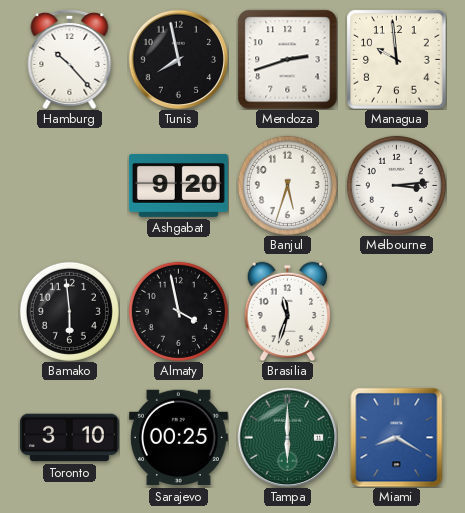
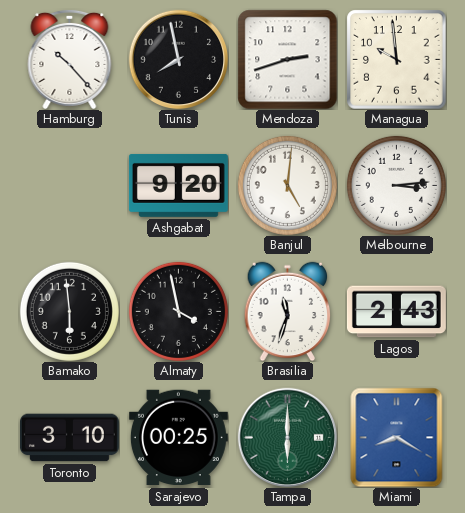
Banjul: 5:33 -> 5:01 (287, 185)
Lagos: none -> 2:43 (396, 312)
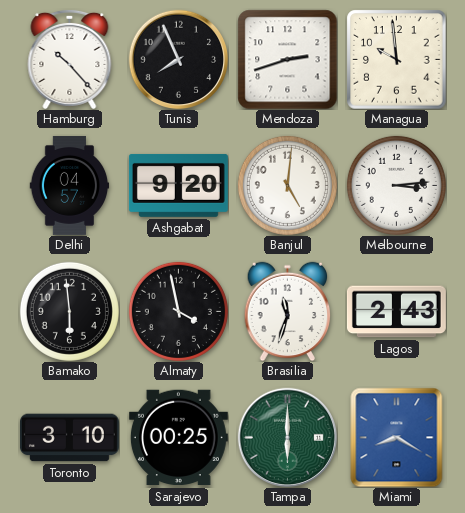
Tunis: 7:58 -> 7:56 (178, 59)
Delhi: none -> 04:57 (70, 185)
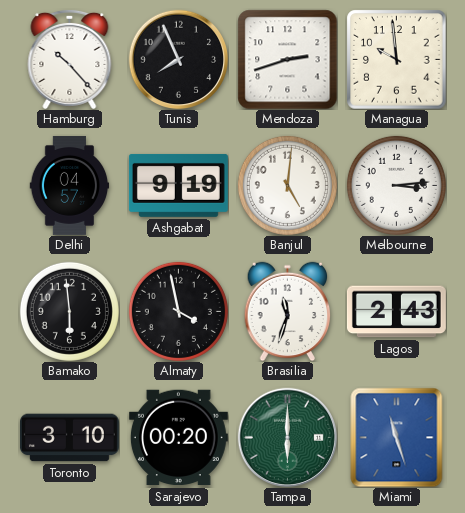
Ashgabat: 9:20 -> 9:19 (178, 185)
Sarajevo: 00:25 -> 00:20 (178, 438)
Miami: 8:20 -> 11:27 (397, 437)
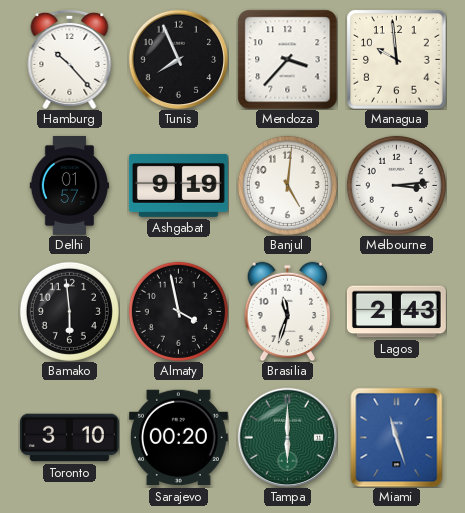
Mendoza: 2:42 -> 3:37 (287, 59)
Delhi: 04:57 -> 01:57 (70, 185)
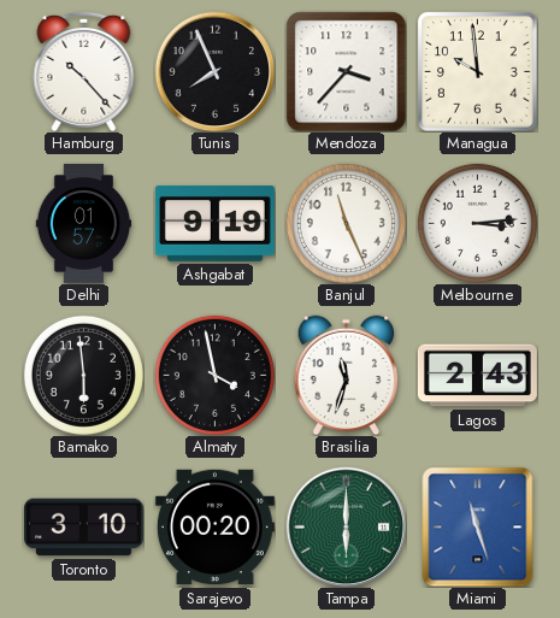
Banjul: 5:01 -> 11:26 (346, 223)
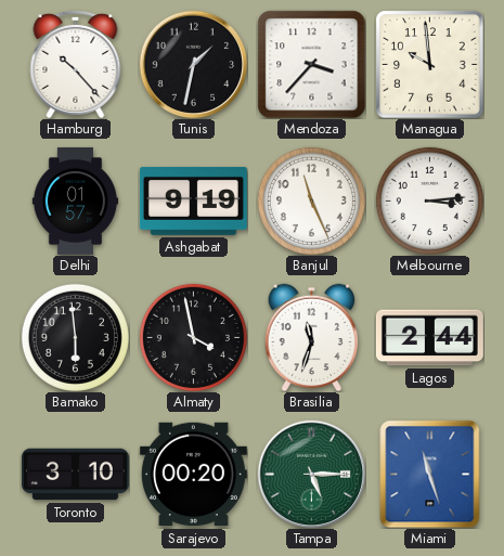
Tunis: 7:56 -> 1:32 (193, 64)
Lagos: 2:43 -> 2:44 (429, 338)
Tampa: 6:00 -> 5:15 (311, 474)
